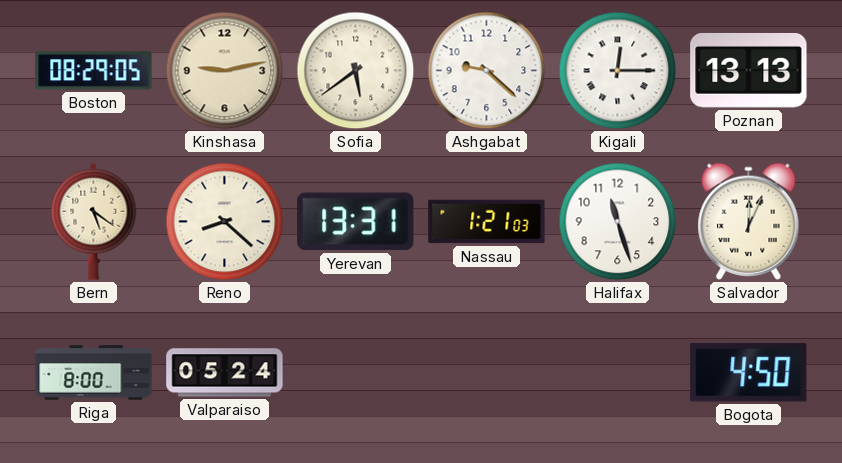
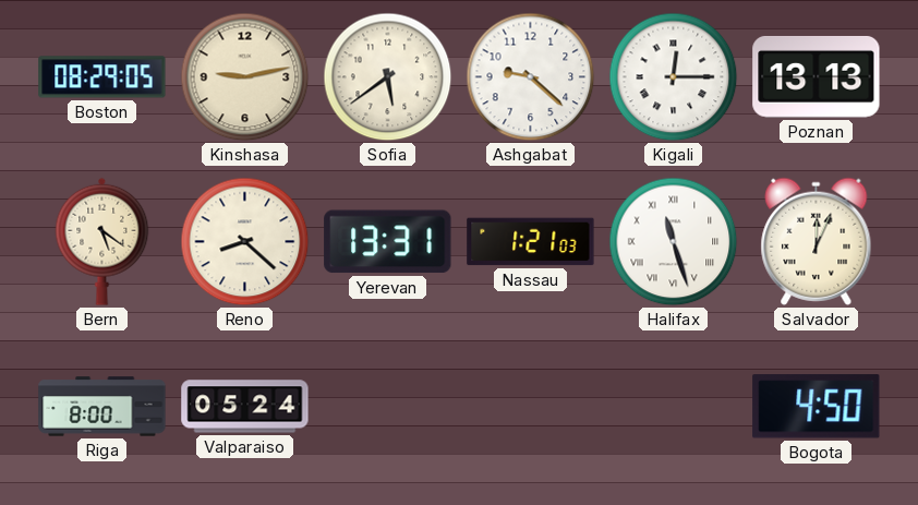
Halifax numerals: Arabic -> Roman (674, 242)
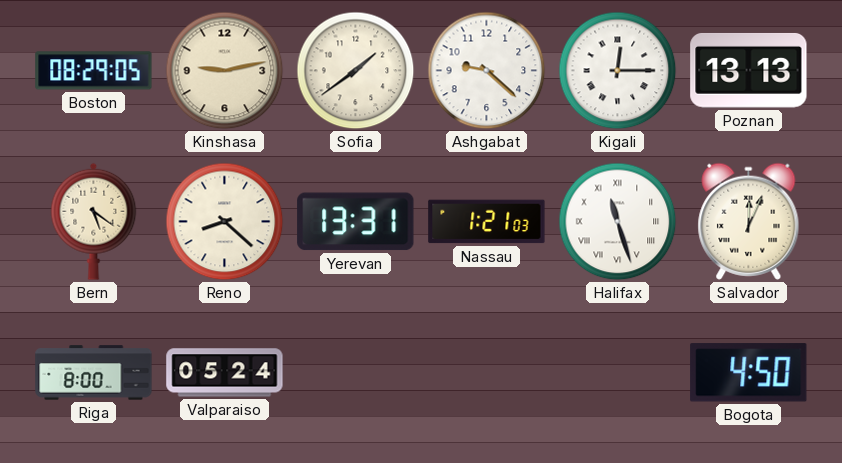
Sofia: 5:39 -> 1:39 (356, 71)
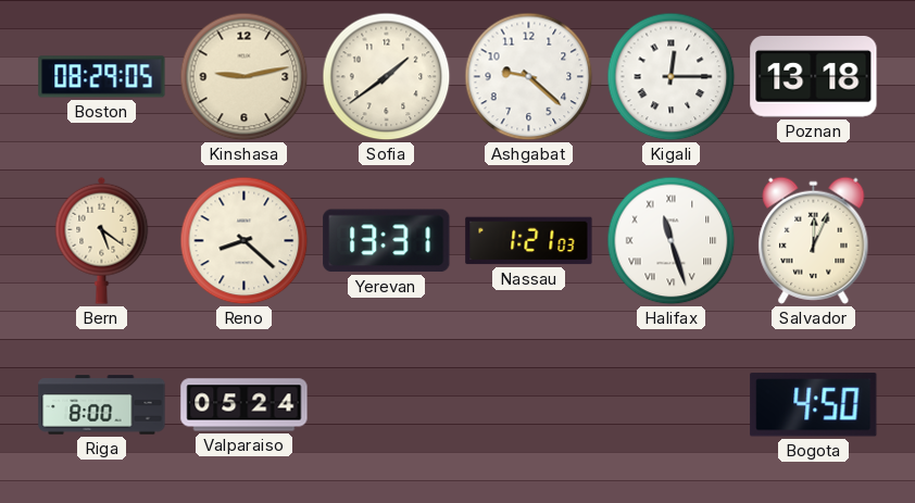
Poznan: 13:13 -> 13:18 (814, 76)
